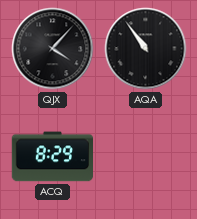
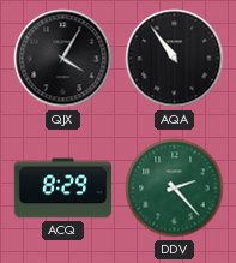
QJX: 4:07 -> 4:05 (63, 59)
DDV: none -> 2:23 (175, 189)
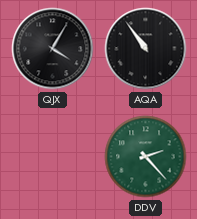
ACQ: 8:29 -> none (62, 189)
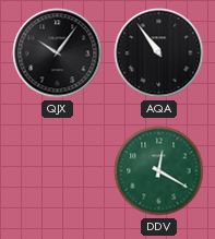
QJX: 4:05 -> 10:06 (58, 53)
DDV: 2:23 -> 12:20 (159, 171)
